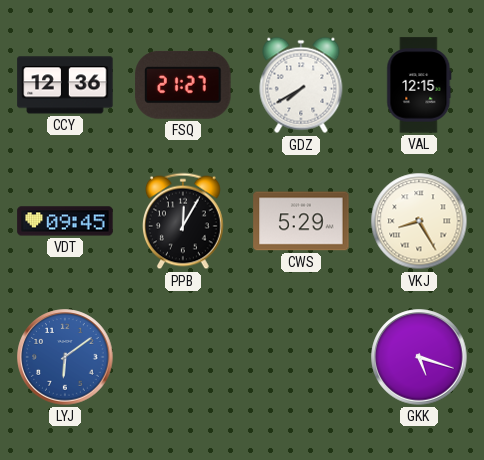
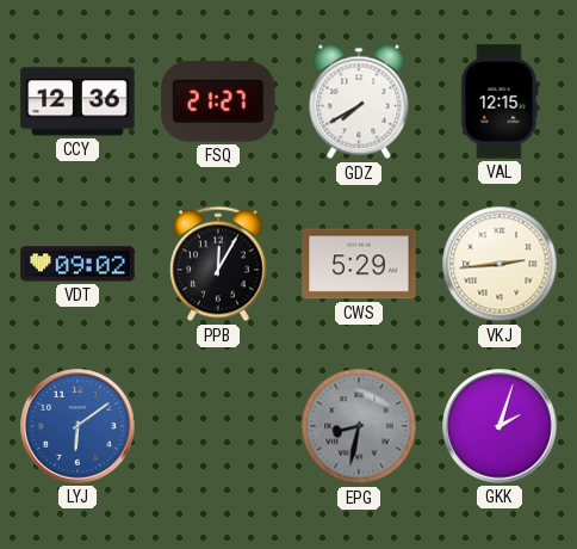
VDT: 09:45 -> 09:02 (77, 264)
VKJ: 8:25 -> 2:44 (500, 264)
EPG: none -> 8:32 (359, 426)
GKK: 5:18 -> 2:03 (500, 426)
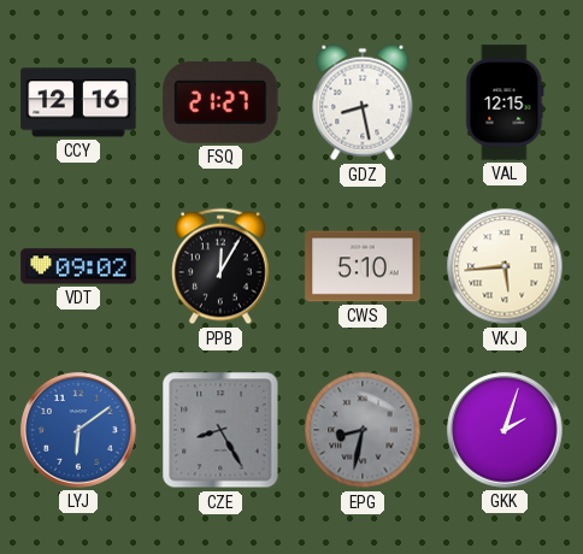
CCY: 12:36 -> 12:16 (78, 102)
GDZ: 7:40 -> 8:28 (363, 102)
CWS: 5:29 -> 5:10 (363, 266)
VKJ: 2:44 -> 5:44 (505, 266)
CZE: none -> 8:25 (220, 430)
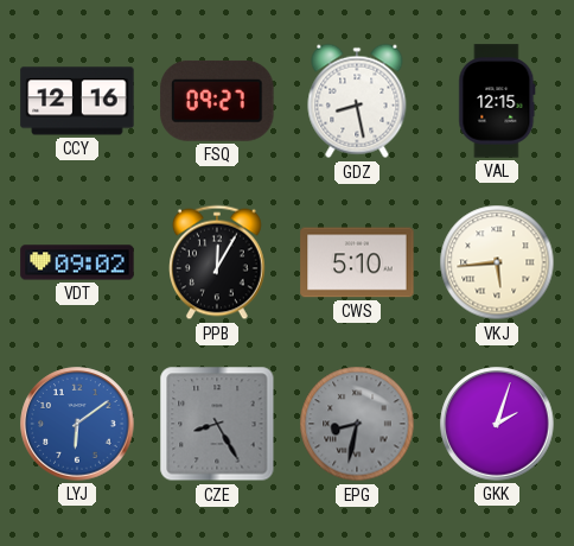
FSQ: 21:27 -> 09:27 (217, 101)
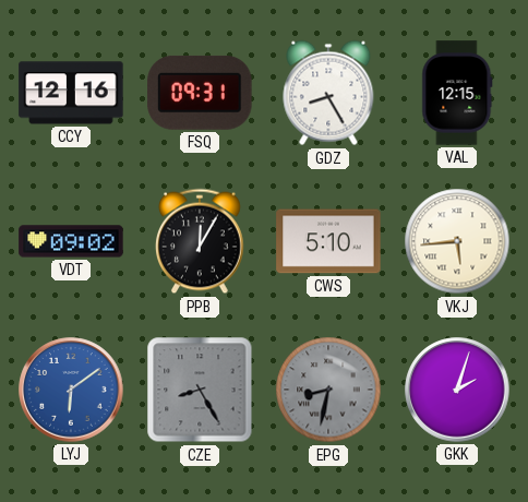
FSQ: 09:27 -> 09:31 (200, 93)
GDZ: 8:28 -> 8:25 (328, 93)
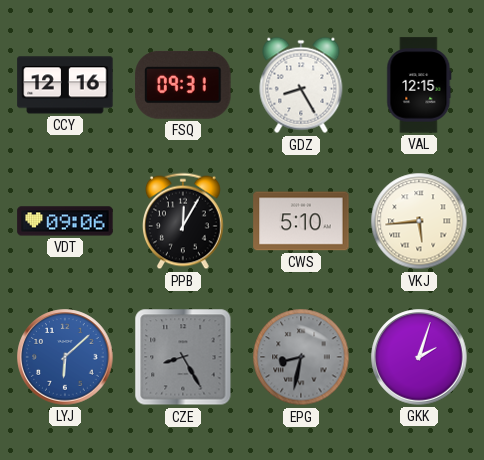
VDT: 09:02 -> 09:06 (65, 221)
LYJ: 6:09 -> 6:08 (65, 357)
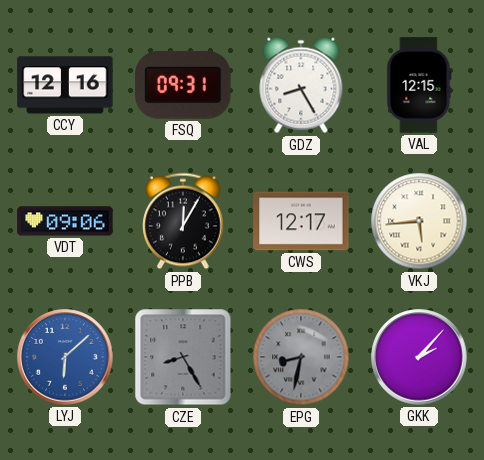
CWS: 5:10 -> 12:17 (301, 221)
GKK: 2:03 -> 2:07 (419, 357)
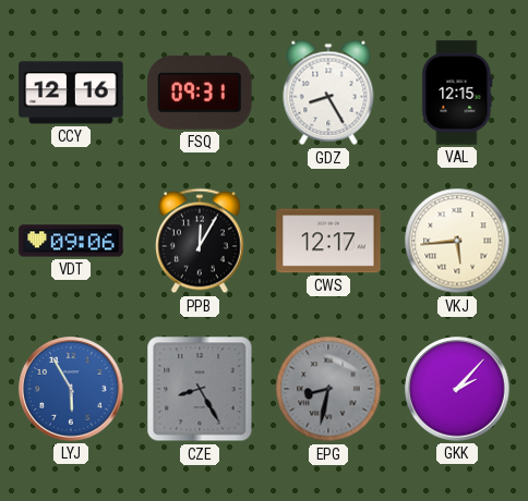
LYJ: 6:08 -> 5:55 (71, 389)
